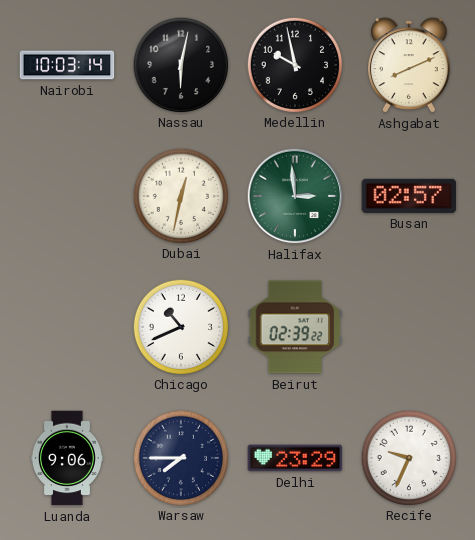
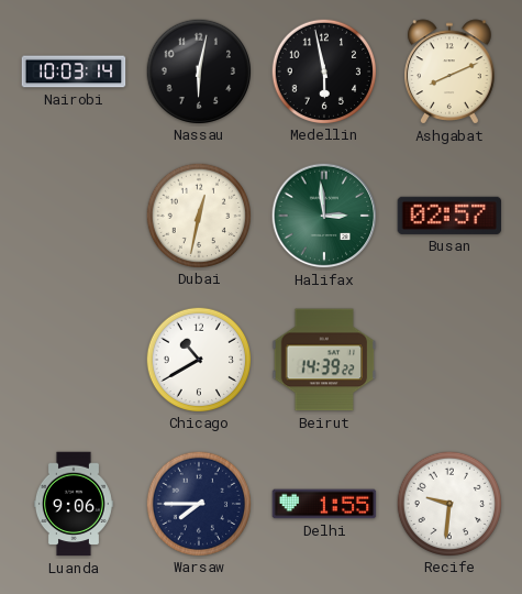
Medellin: 9:58 -> 5:58 (323, 70)
Chicago: 10:41 -> 10:40 (198, 359)
Beirut: 02:39 -> 14:39 (324, 360)
Delhi: 23:29 -> 1:55 (324, 504)
Recife: 9:34 -> 9:31 (448, 503)
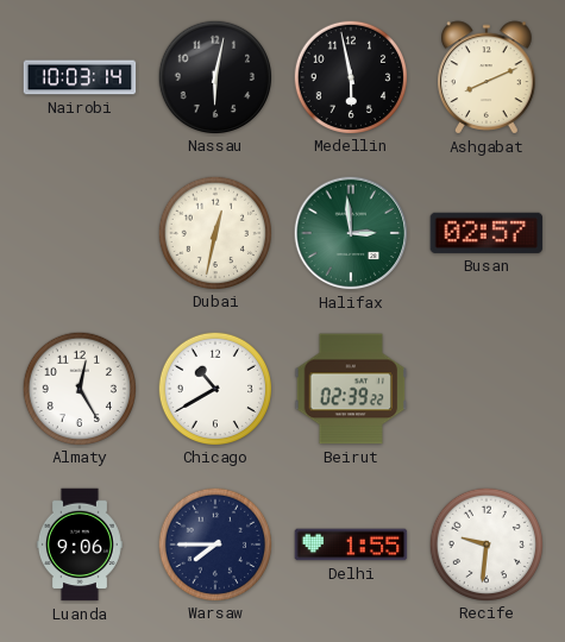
Almaty: none -> 12:25 (79, 388)
Beirut: 14:39 -> 02:39 (351, 389)
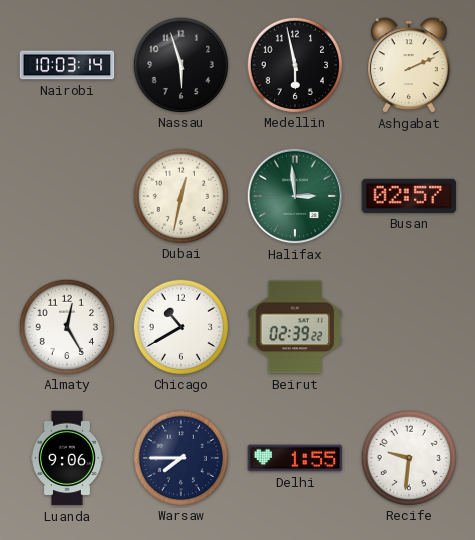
Nassau: 6:02 -> 5:57 (180, 64)
Ashgabat: 8:11 -> 2:11 (409, 65)
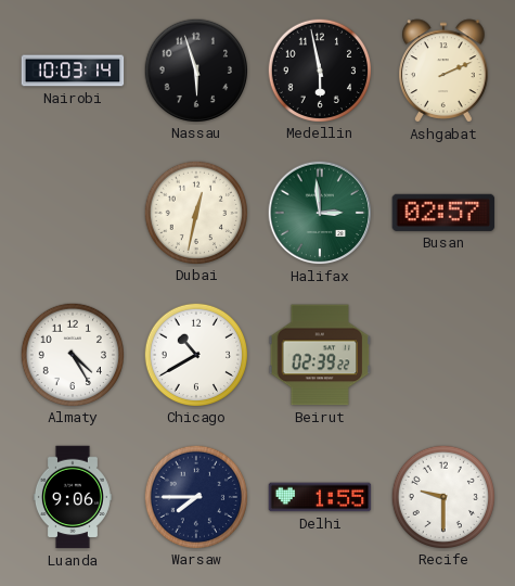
Almaty: 12:25 -> 4:25 (72, 354)
Recife: 9:31 -> 9:30 (442, 496)
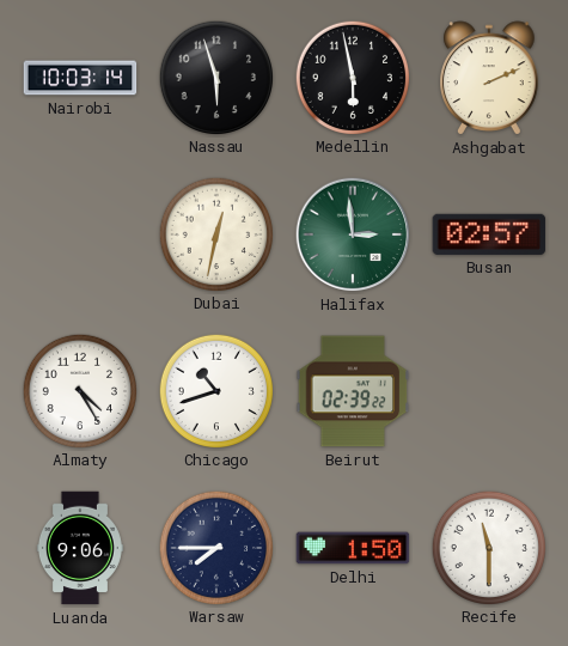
Chicago: 10:40 -> 10:42 (215, 390)
Delhi: 1:55 -> 1:50 (353, 548)
Recife: 9:30 -> 11:30 (488, 547)
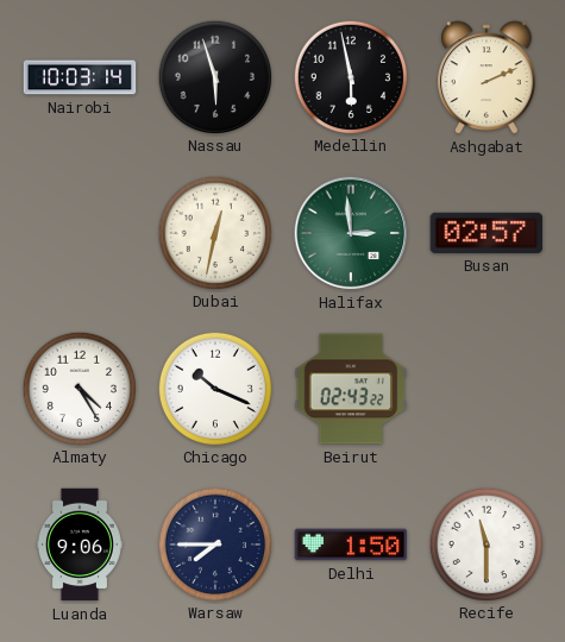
Chicago: 10:42 -> 10:19 (214, 388)
Beirut: 02:39 -> 02:43 (351, 389)
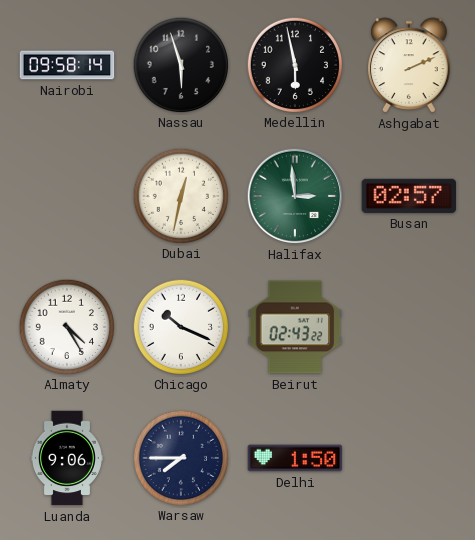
Nairobi: 10:03 -> 09:58 (67, 65)
Recife: 11:30 -> none (485, 543)
